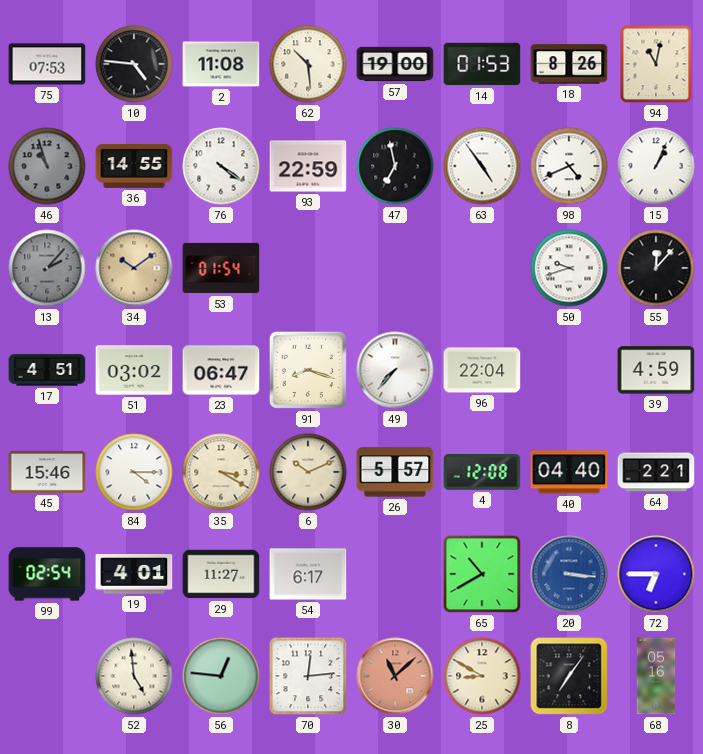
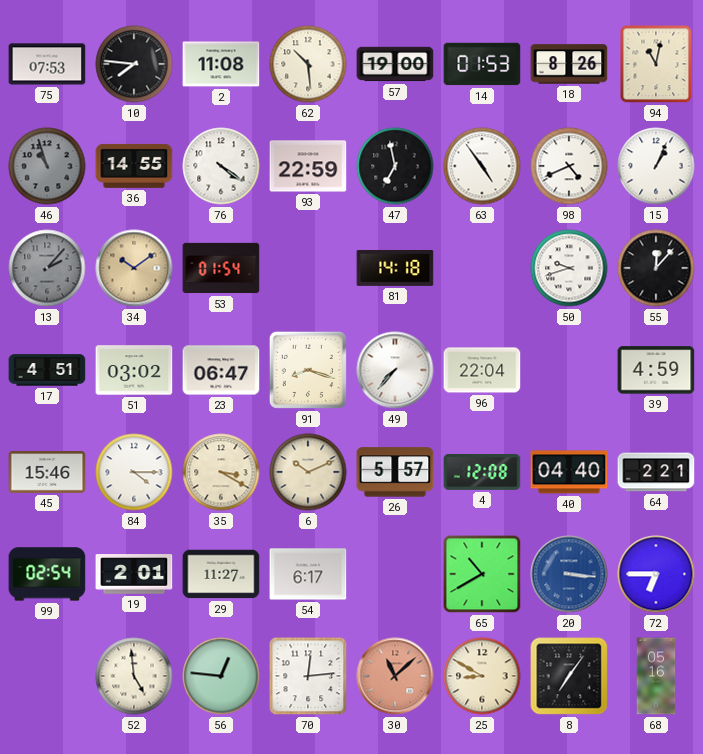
10: 4:46 -> 7:46 (134, 64)
81: none -> 14:18 (395, 268)
19: 4:01 -> 2:01 (134, 574)
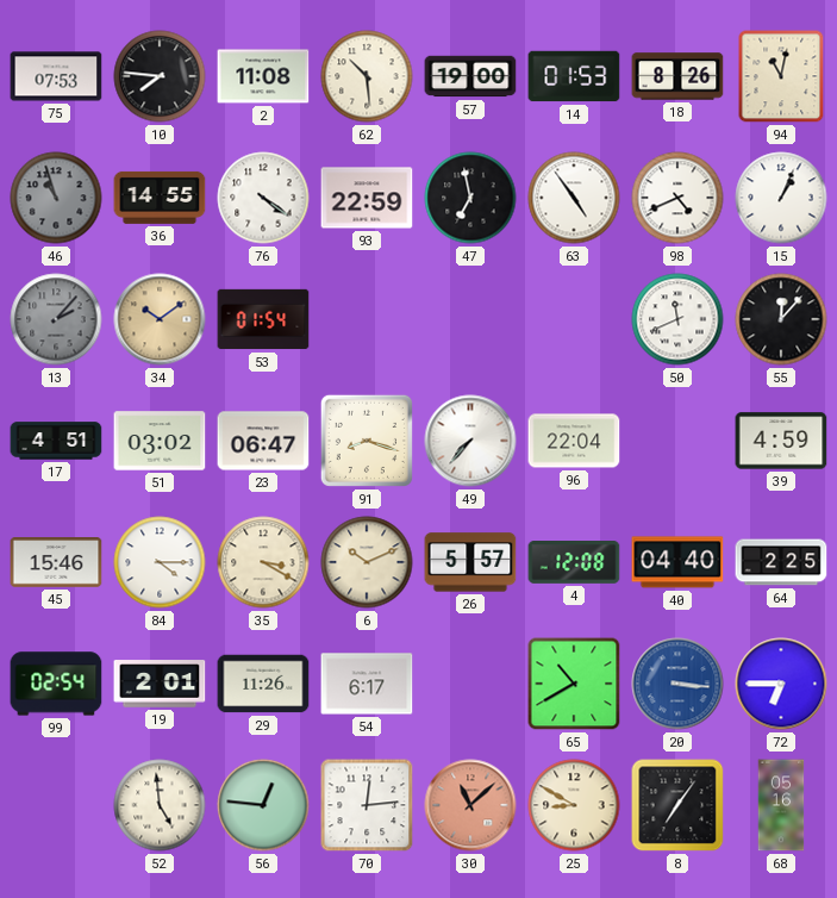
81: 14:18 -> none (395, 268)
50: 9:42 -> 11:41 (677, 319)
64: 2:21 -> 2:25 (781, 562)
29: 11:27 -> 11:26 (263, 684)
